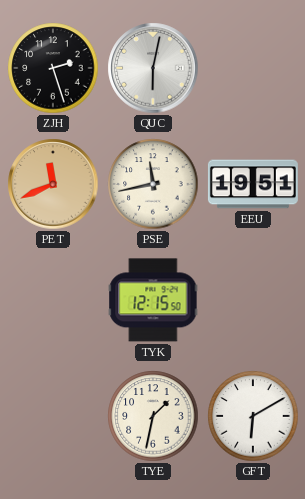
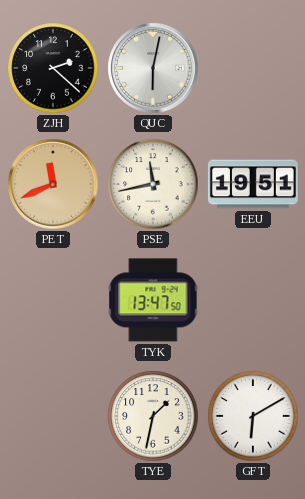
ZJH: 2:27 -> 2:22 (53, 68)
TYK: 12:15 -> 13:47 (153, 300)
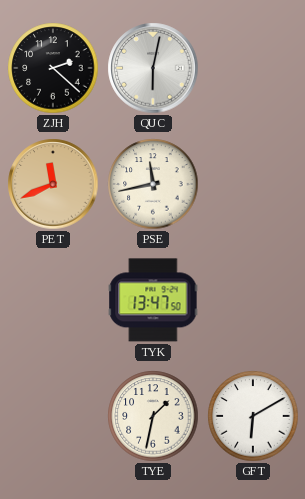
EEU: 19:51 -> none (253, 184)
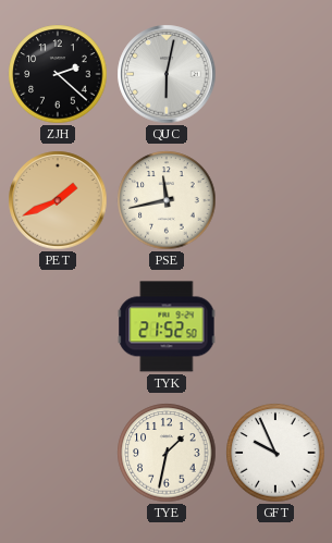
PET: 11:41 -> 1:41 (58, 200)
TYK: 13:47 -> 21:52 (167, 326)
GFT: 6:10 -> 9:56 (275, 453)
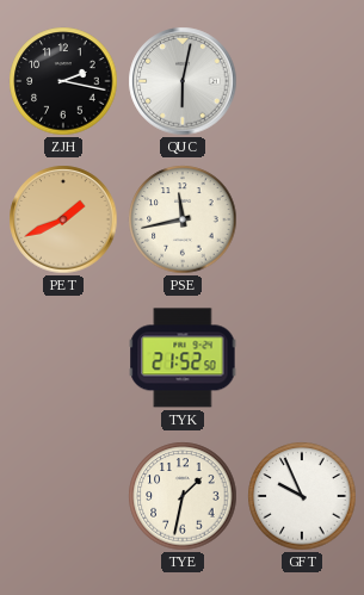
ZJH: 2:22 -> 2:17 (63, 81)
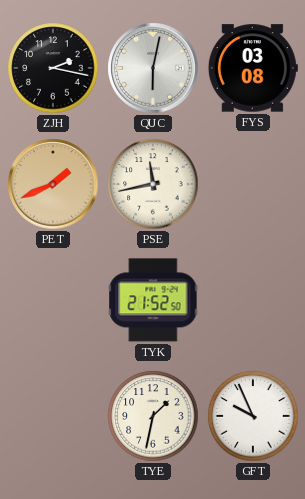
FYS: none -> 03:08 (253, 68)
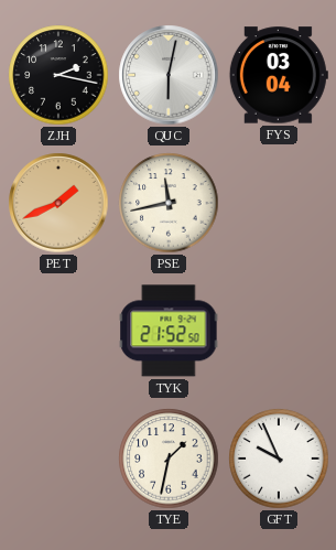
FYS: 03:08 -> 03:04 (279, 75)
